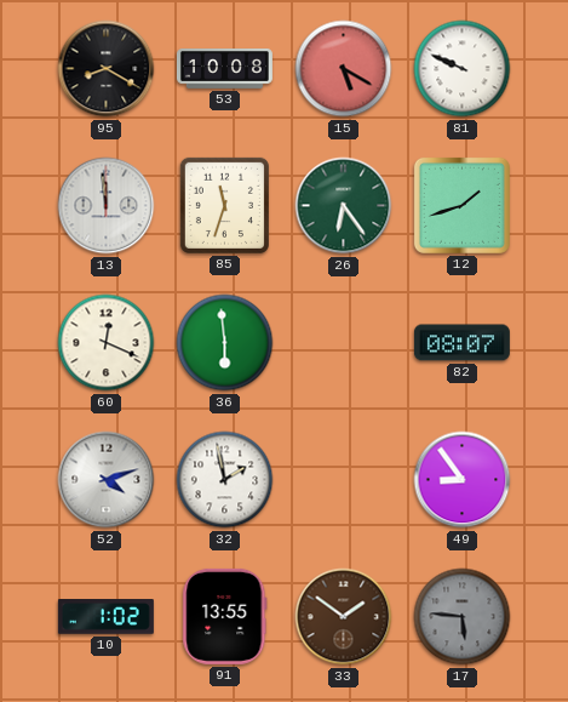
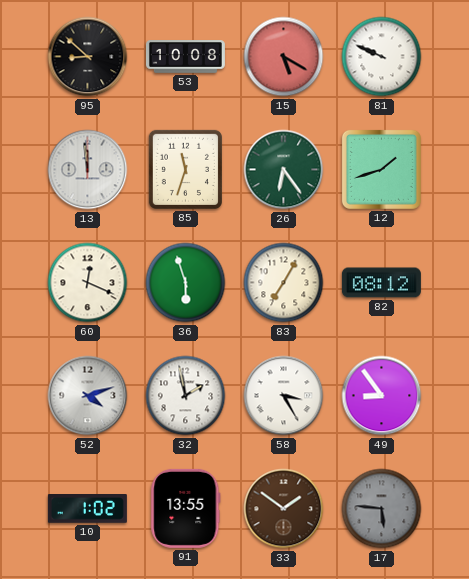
95: 8:20 -> 8:52 (88, 57)
36: 5:59 -> 5:57 (186, 283)
83: none -> 7:05 (284, 283)
82: 08:07 -> 08:12 (381, 283)
58: none -> 3:25 (284, 396)
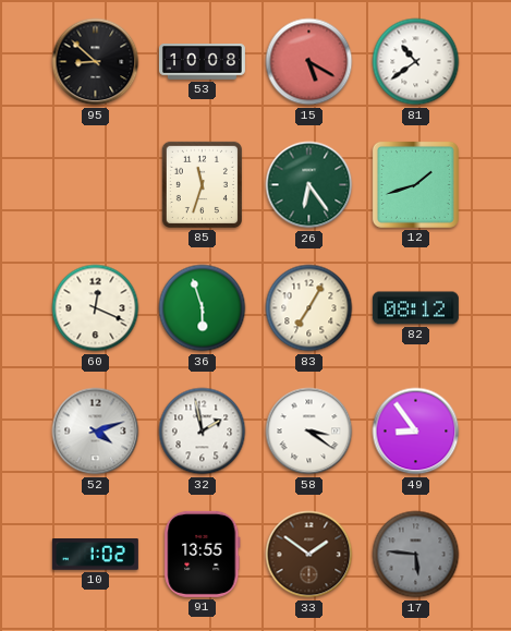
81: 9:49 -> 10:39 (416, 62)
13: 11:59 -> none (88, 170)
58: 3:25 -> 3:21 (309, 432)
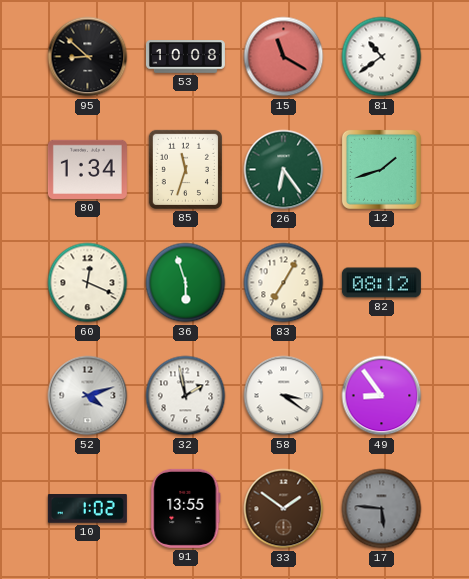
15: 5:20 -> 11:20 (284, 57)
80: none -> 1:34 (87, 169)
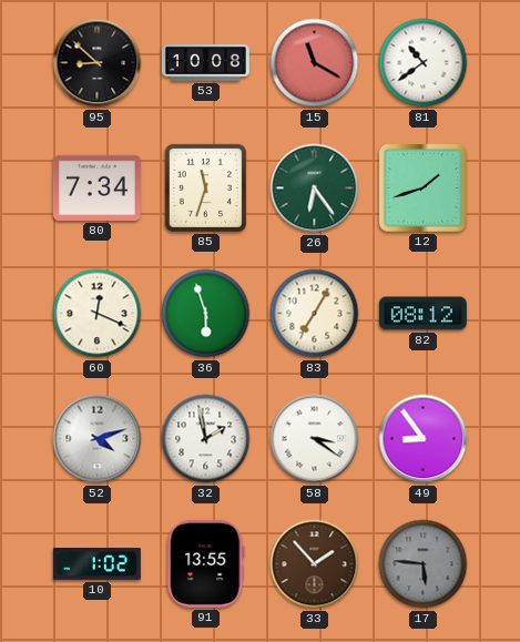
80: 1:34 -> 7:34 (96, 187)
33: 1:51 -> 1:53 (315, 564)
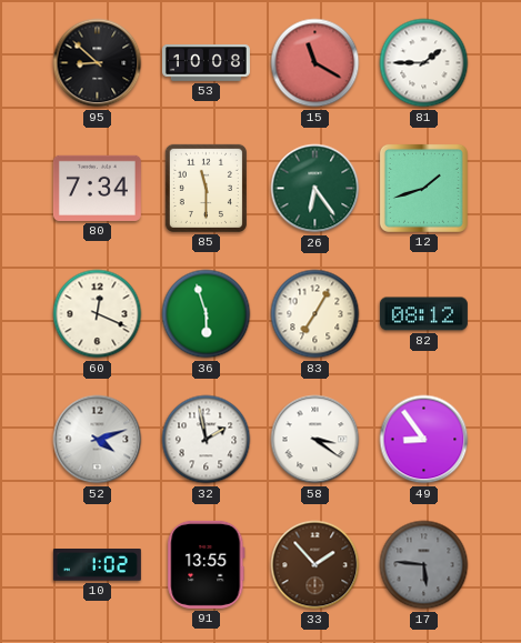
81: 10:39 -> 1:45 (424, 63)
85: 11:33 -> 11:30 (206, 188)
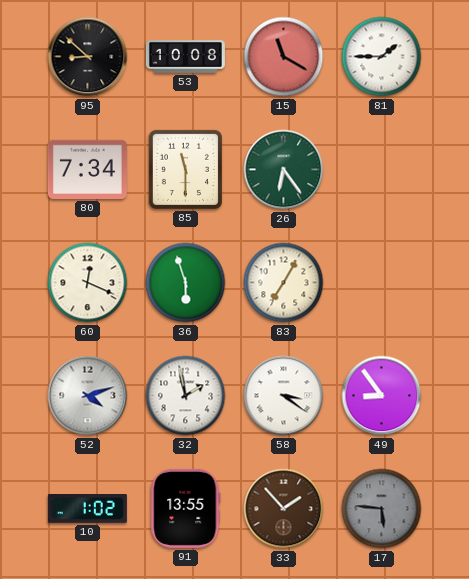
12: 1:42 -> none (423, 188)
82: 08:12 -> none (423, 314)
